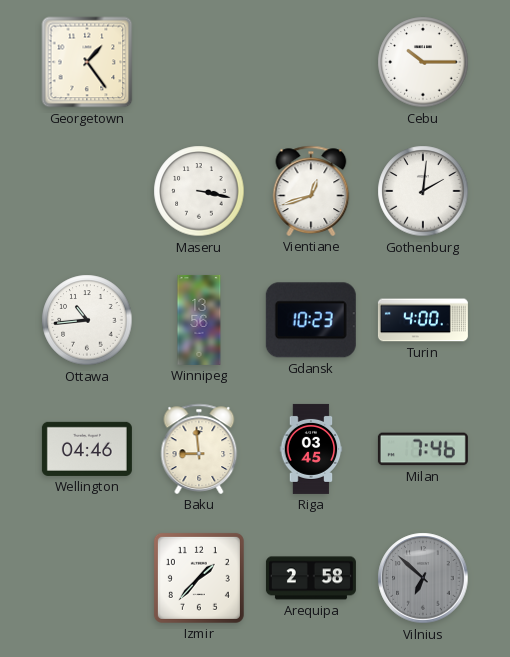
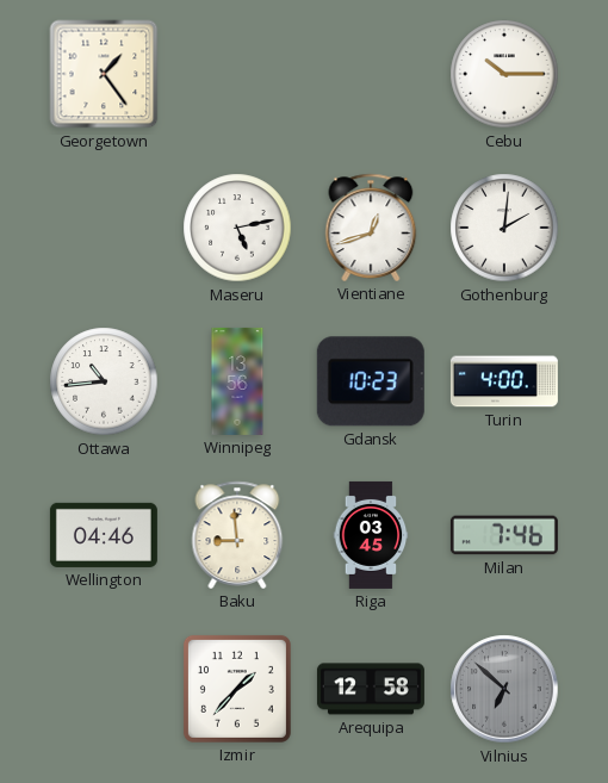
Maseru: 3:17 -> 5:13 (237, 228)
Arequipa: 2:58 -> 12:58 (371, 689)
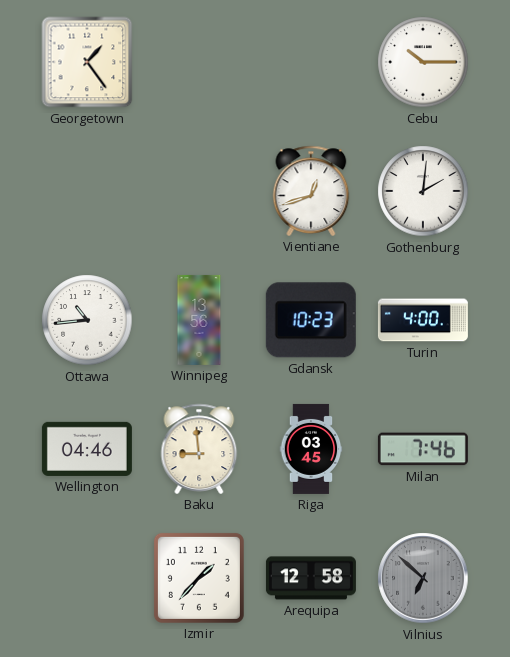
Maseru: 5:13 -> none (237, 228)
